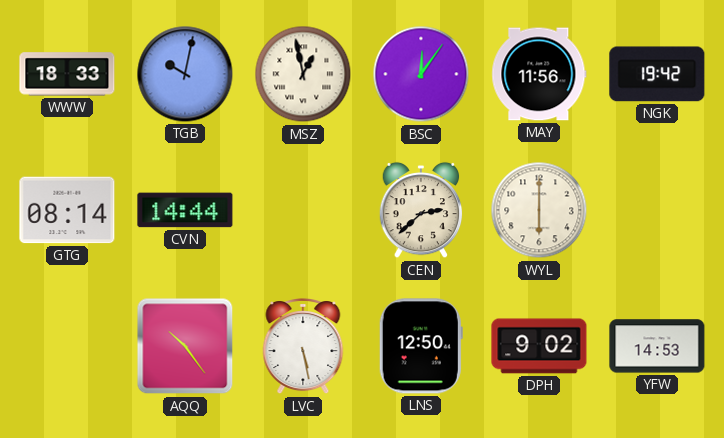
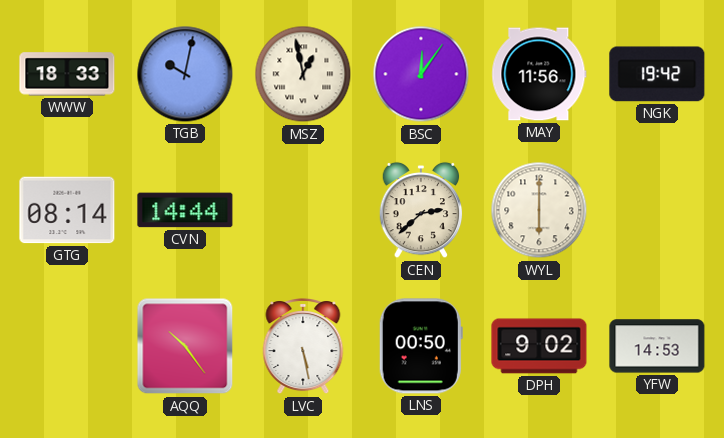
LNS: 12:50 -> 00:50 (421, 346)
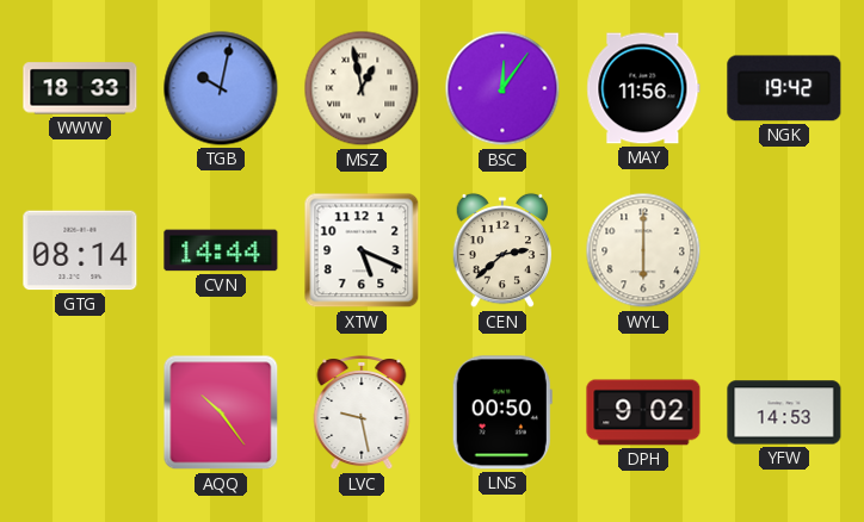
XTW: none -> 5:19 (362, 250)
LVC: 5:28 -> 9:28 (362, 414)
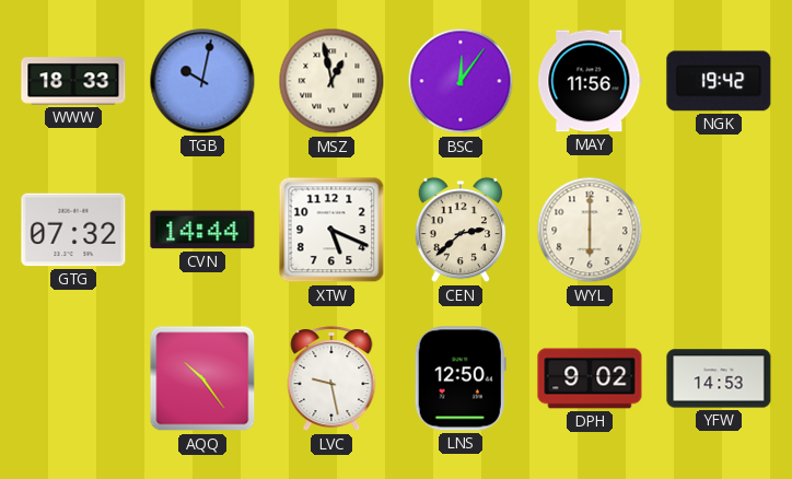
GTG: 08:14 -> 07:32 (73, 230)
LNS: 00:50 -> 12:50 (461, 378)
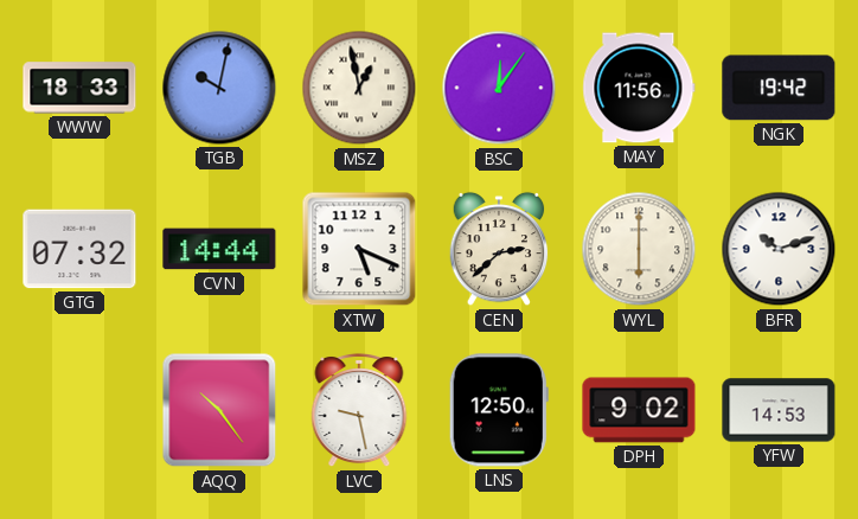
BFR: none -> 10:12 (779, 249)
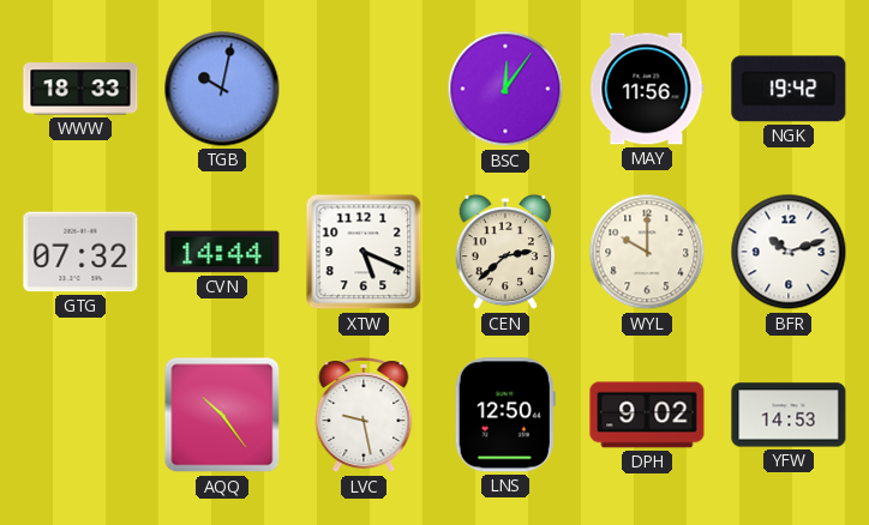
MSZ: 12:58 -> none (359, 88)
WYL: 6:00 -> 10:00 (647, 252)
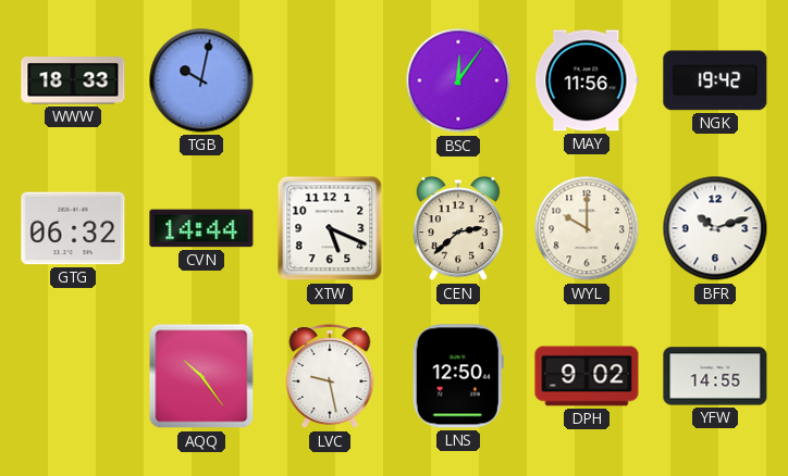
GTG: 07:32 -> 06:32 (73, 228)
YFW: 14:53 -> 14:55 (715, 376)
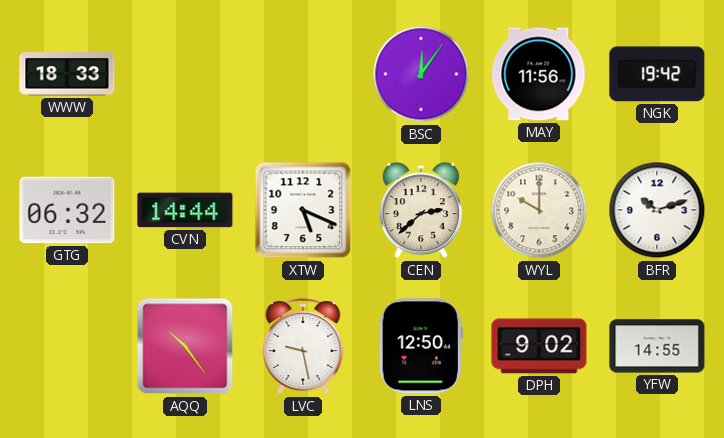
TGB: 10:02 -> none (201, 80)
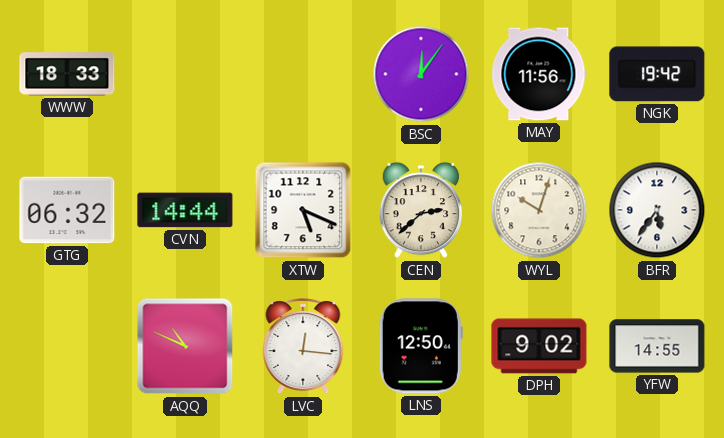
WYL: 10:00 -> 10:03 (539, 210)
BFR: 10:12 -> 5:36 (657, 210)
AQQ: 10:24 -> 10:49 (185, 346)
LVC: 9:28 -> 12:16 (303, 347)
